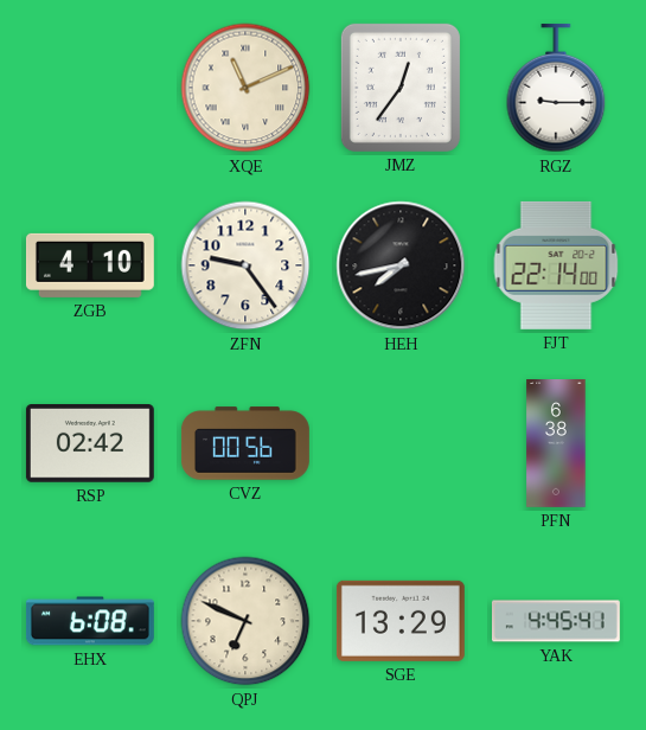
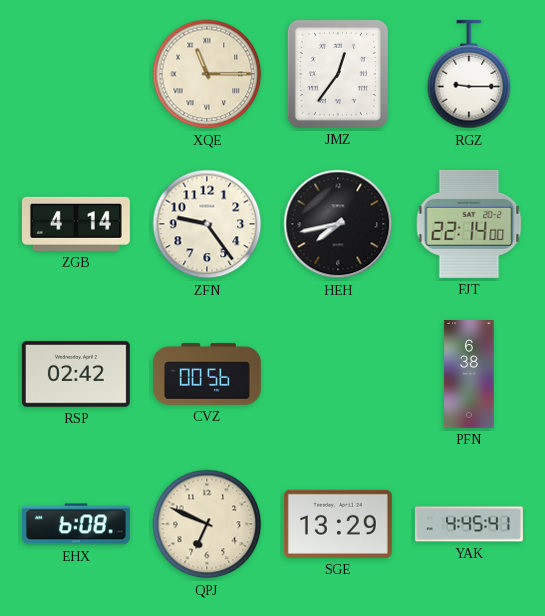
XQE: 11:11 -> 11:15 (207, 74)
ZGB: 4:10 -> 4:14 (76, 224)
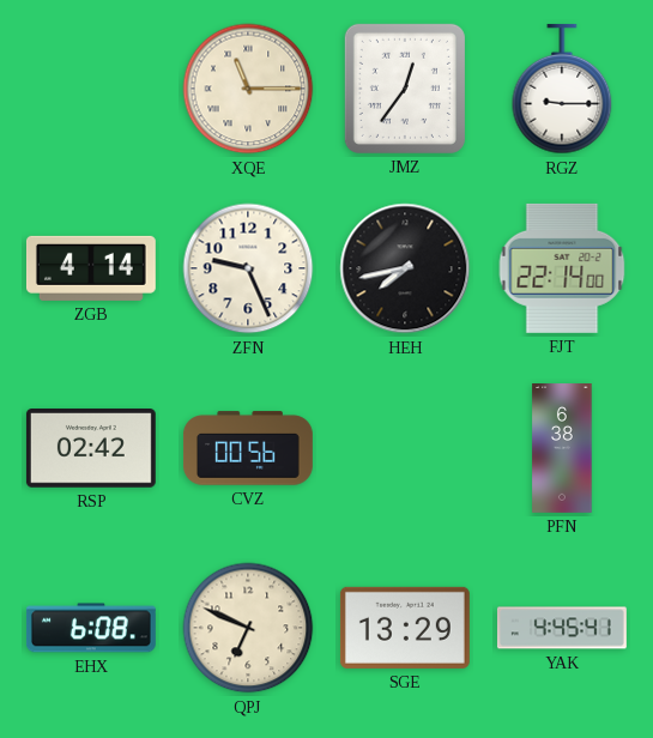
ZFN: 9:24 -> 9:26 (248, 268)
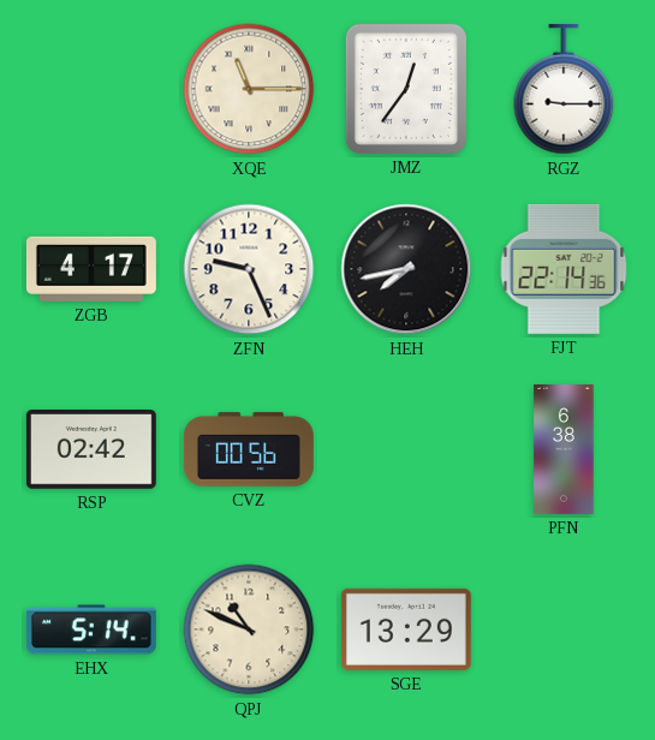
ZGB: 4:14 -> 4:17 (91, 269)
FJT: 22:14:00 -> 22:14:36 (564, 269)
EHX: 6:08 -> 5:14 (91, 629)
QPJ: 6:49 -> 10:49 (249, 629)
YAK: 4:45 -> none (562, 628)
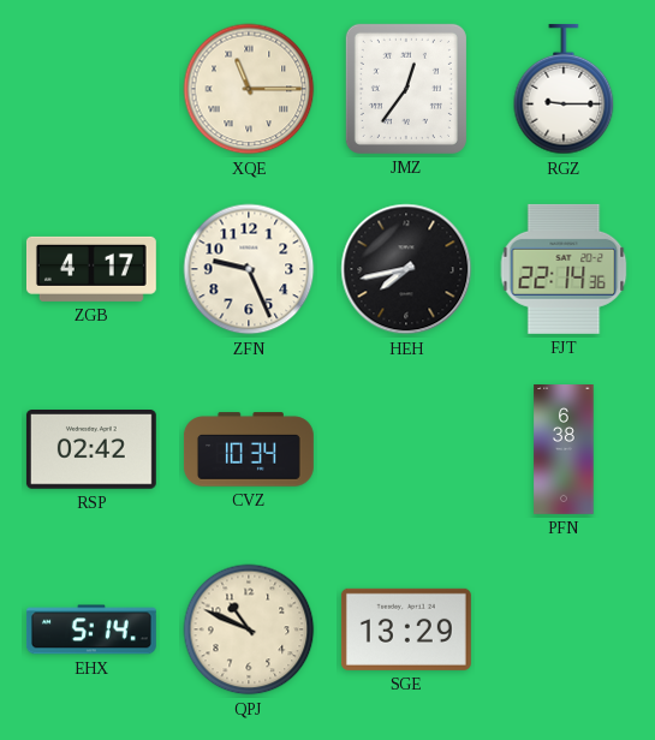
CVZ: 00:56 -> 10:34 (249, 449)
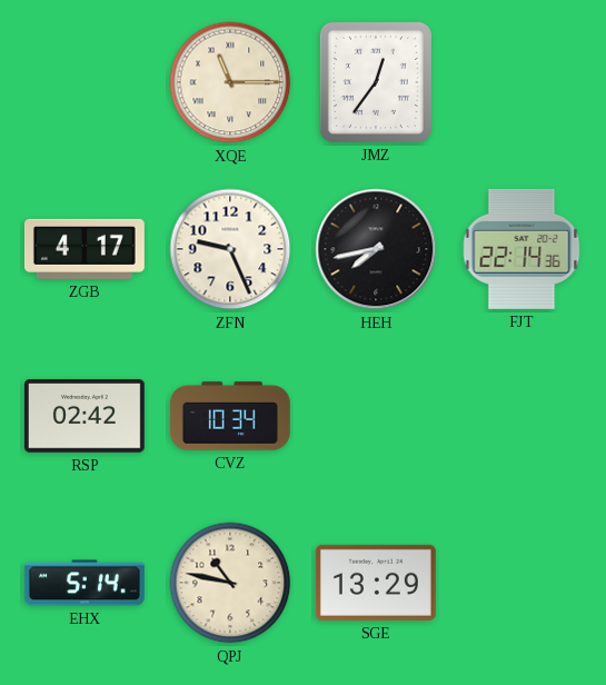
RGZ: 9:15 -> none (564, 89)
PFN: 6:38 -> none (564, 450)
QPJ: 10:49 -> 10:47 (230, 583)
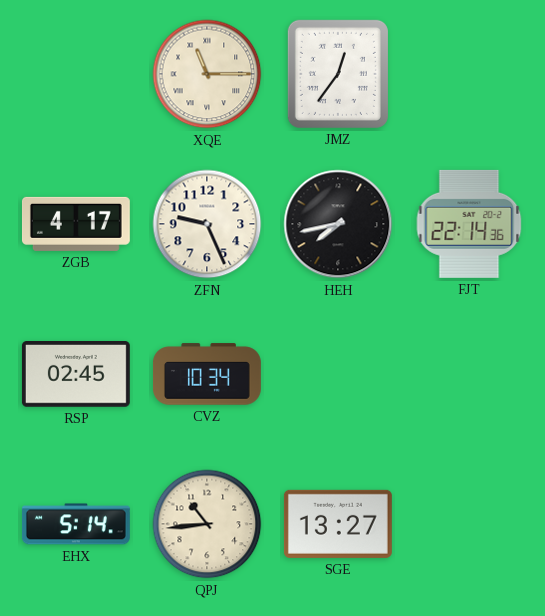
RSP: 02:42 -> 02:45 (76, 375)
QPJ: 10:47 -> 10:44 (207, 524)
SGE: 13:29 -> 13:27 (338, 524)
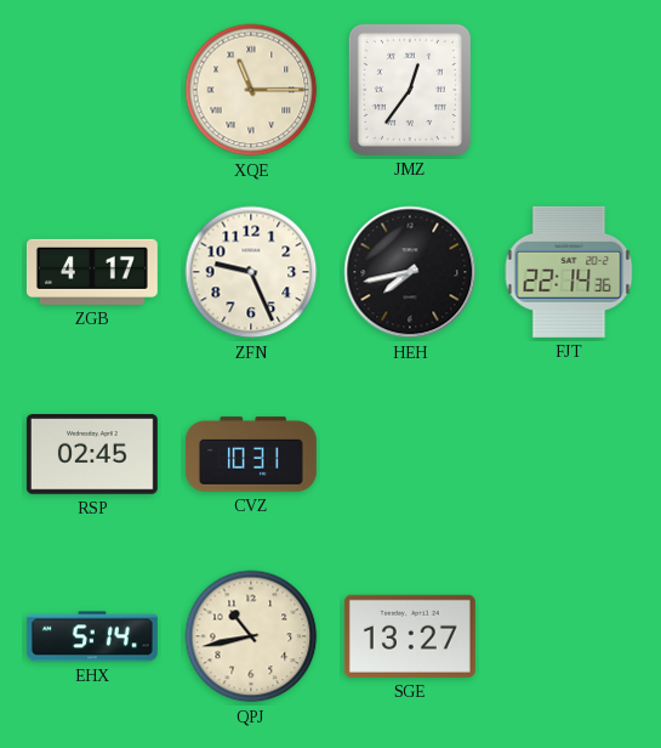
CVZ: 10:34 -> 10:31 (251, 454)
QPJ: 10:44 -> 10:43 (251, 636)
